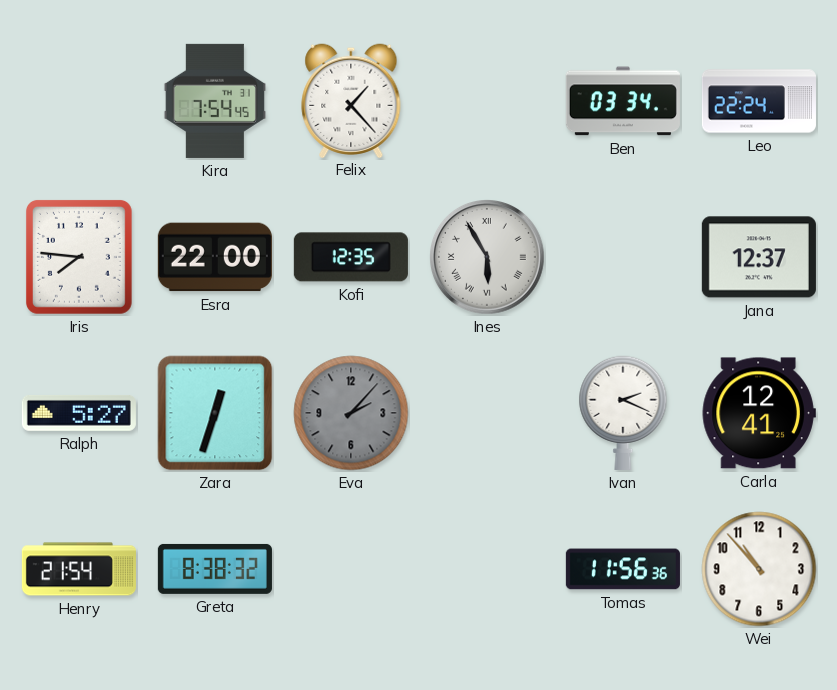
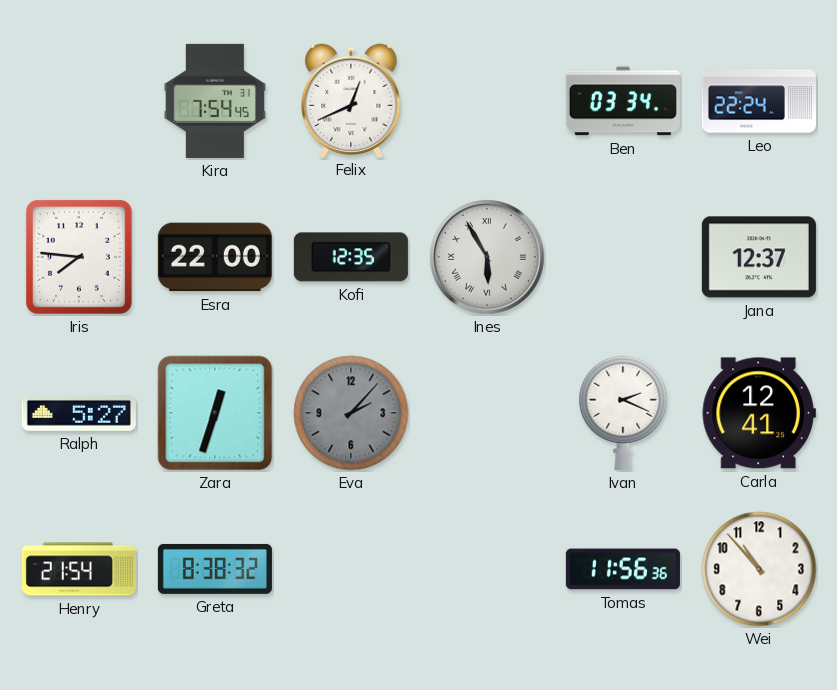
Felix: 1:23 -> 12:41 (351, 100)
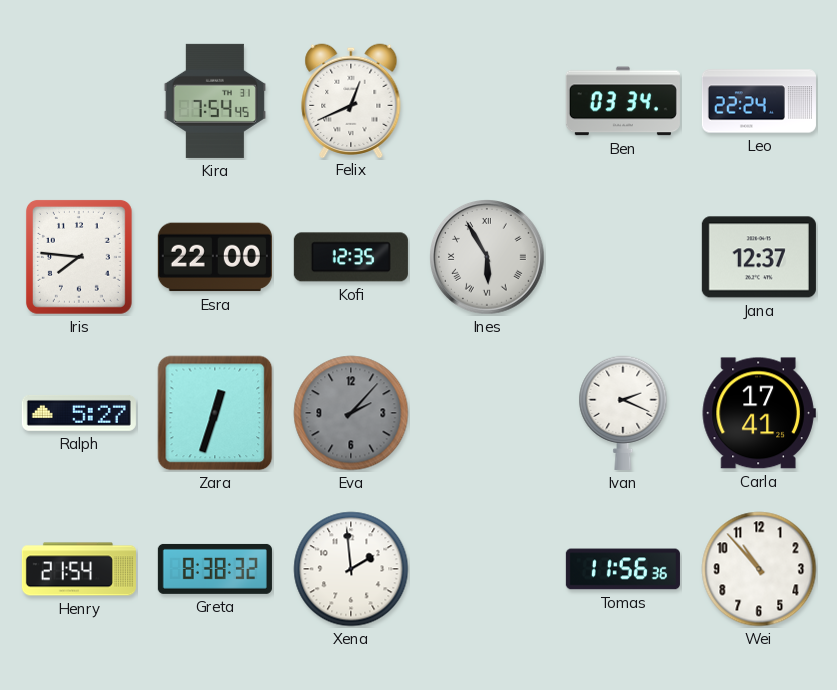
Carla: 12:41 -> 17:41 (759, 413)
Xena: none -> 1:59 (351, 569)
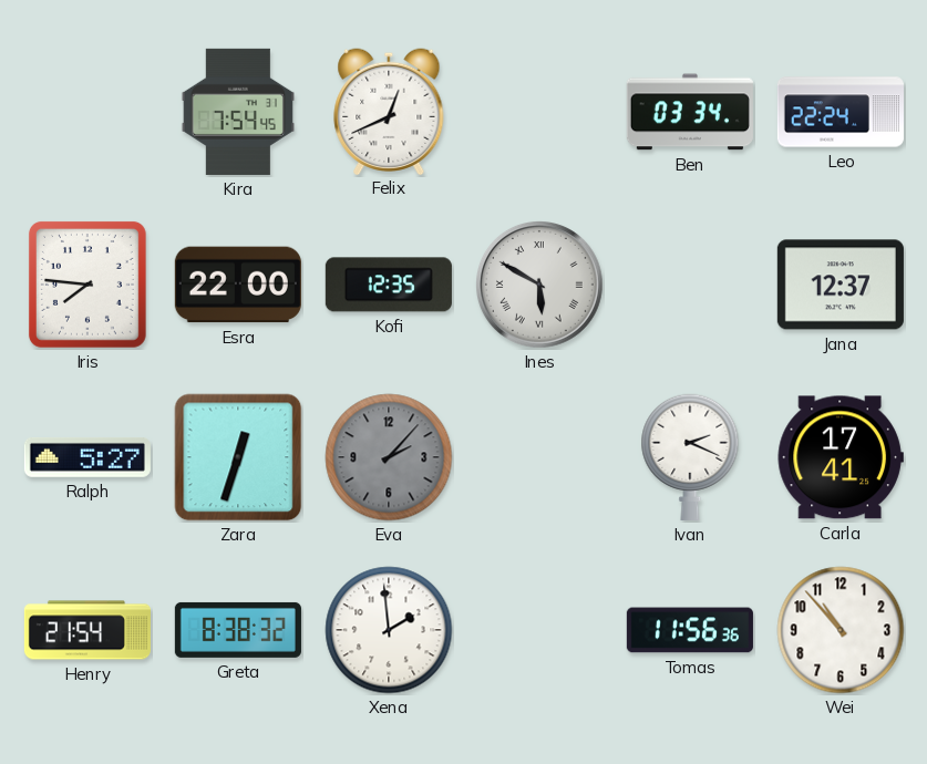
Ines: 5:55 -> 5:50 (540, 286)
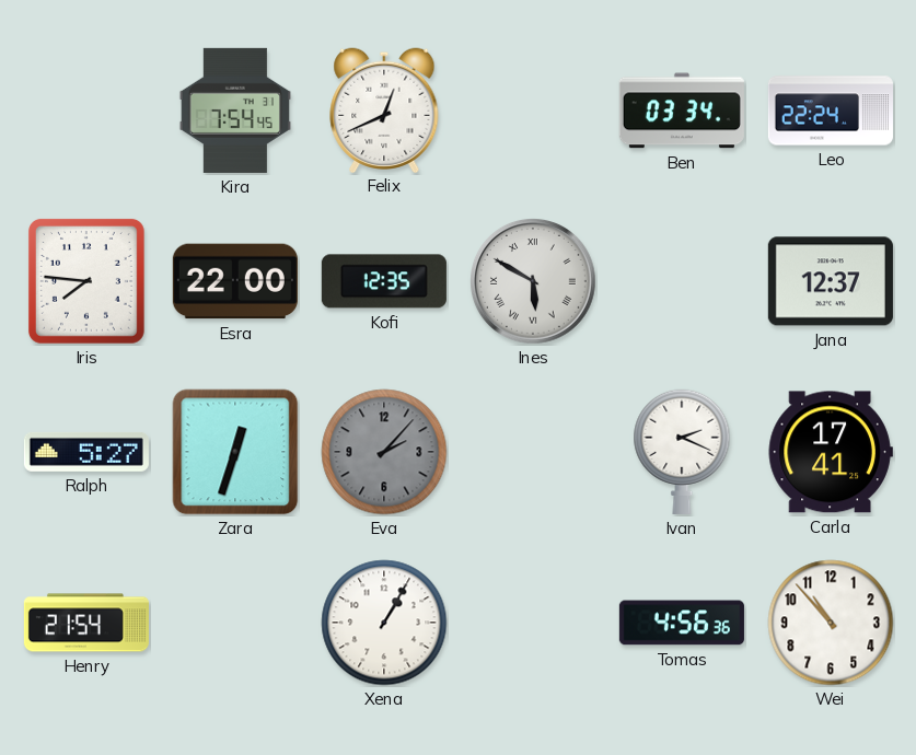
Greta: 8:38 -> none (238, 630)
Xena: 1:59 -> 1:05 (384, 623)
Tomas: 11:56 -> 4:56 (682, 623)
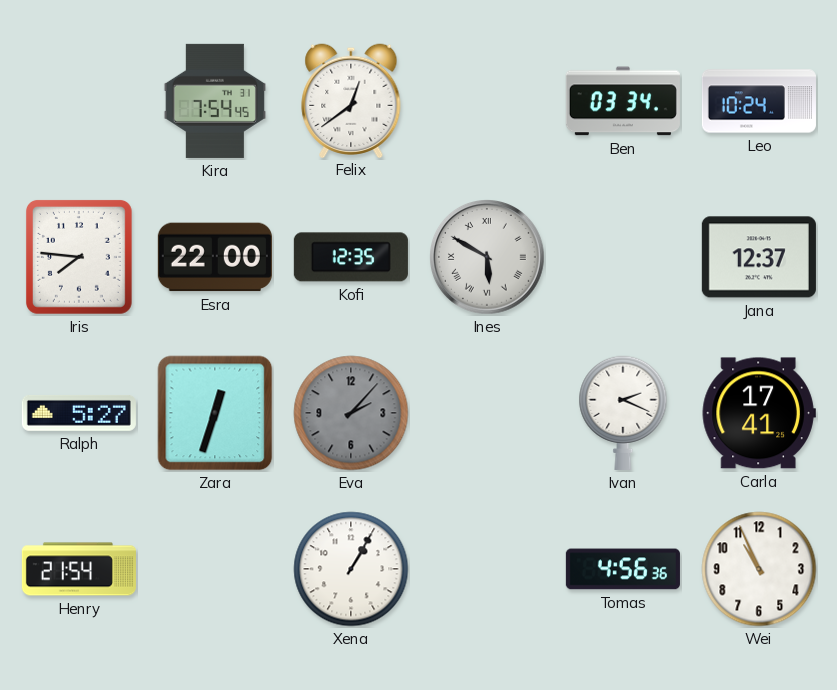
Felix: 12:41 -> 12:39 (351, 100)
Leo: 22:24 -> 10:24 (759, 101)
Wei: 10:53 -> 10:56 (759, 569)
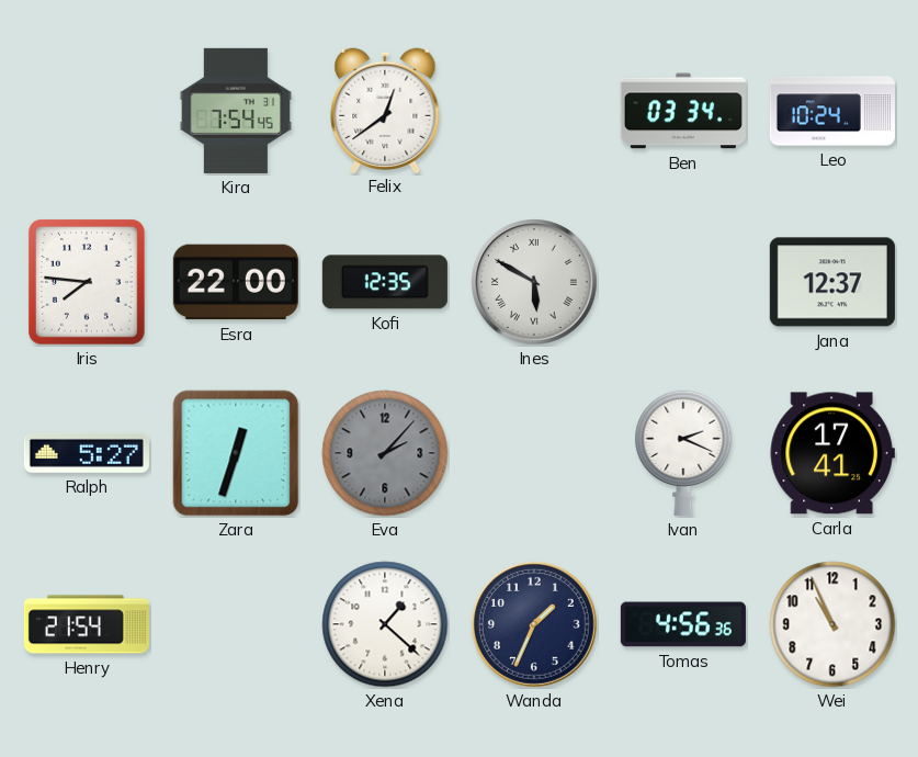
Xena: 1:05 -> 1:22 (385, 624)
Wanda: none -> 1:34 (535, 625)
